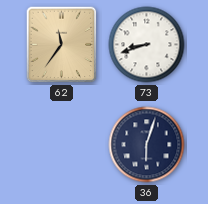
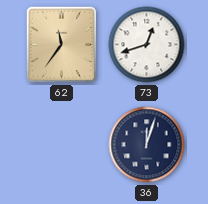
73: 8:42 -> 12:42 (147, 45)
36: 6:03 -> 12:03 (147, 145)
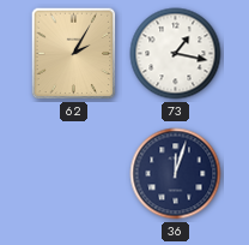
62: 11:36 -> 2:05 (74, 54)
73: 12:42 -> 1:17 (176, 54)
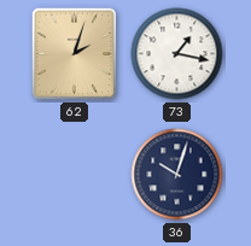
62: 2:05 -> 2:03 (75, 54)
36: 12:03 -> 10:03 (177, 175)
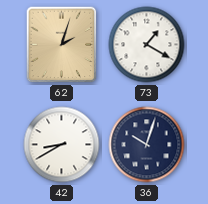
73: 1:17 -> 1:20 (147, 45)
42: none -> 8:40 (62, 145)
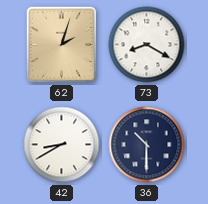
73: 1:20 -> 8:20 (147, 45)
36: 10:03 -> 10:30 (147, 145)
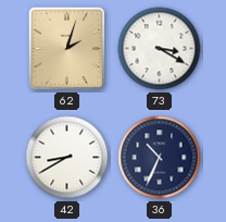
73: 8:20 -> 3:20 (160, 49)
36: 10:30 -> 10:34 (160, 158)
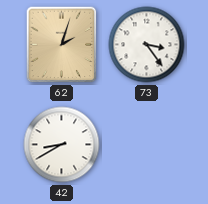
73: 3:20 -> 3:24 (147, 45)
36: 10:34 -> none (160, 158)
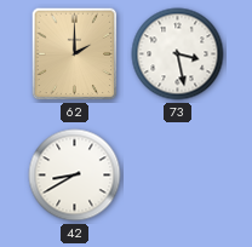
62: 2:03 -> 2:00 (75, 54)
73: 3:24 -> 3:28 (178, 54)
